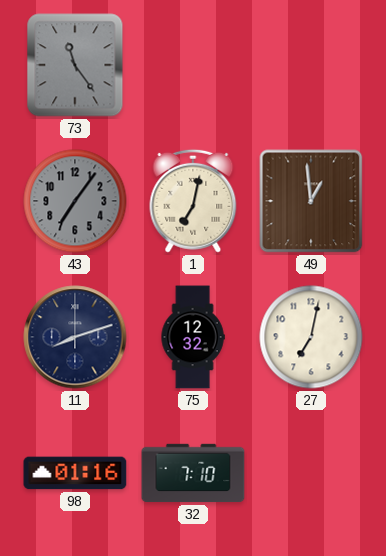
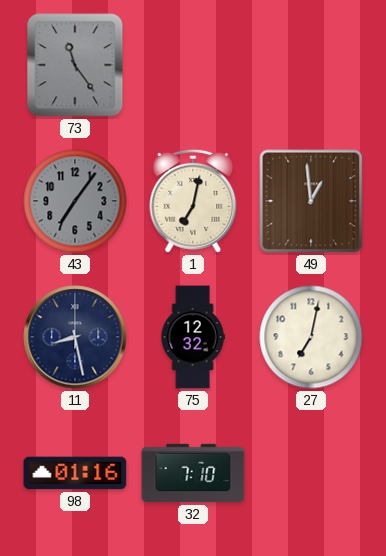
11: 8:12 -> 8:28 (75, 337)
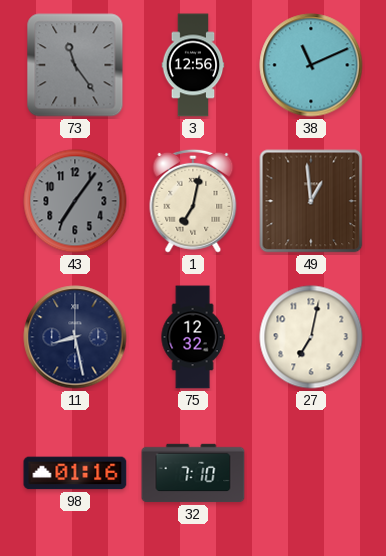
3: none -> 12:56 (193, 65)
38: none -> 11:11 (311, 65)
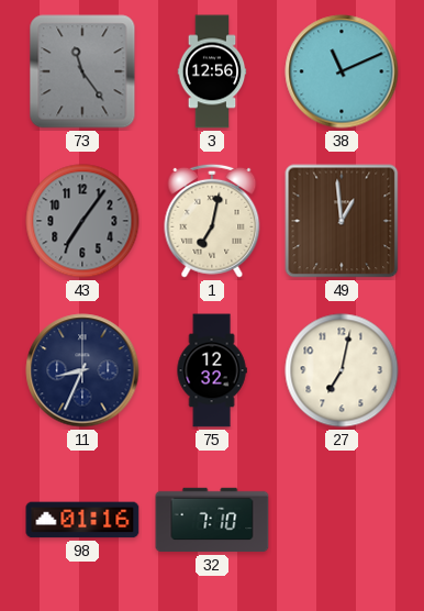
11: 8:28 -> 8:34 (82, 370)
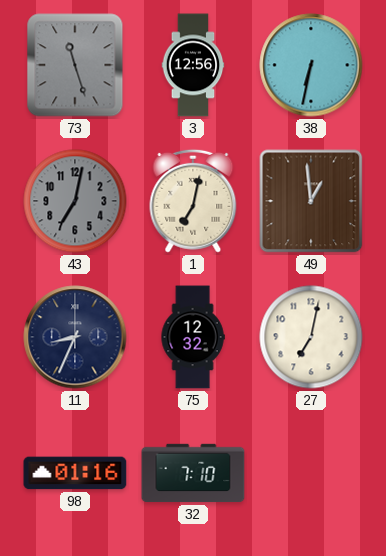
73: 11:24 -> 11:27 (75, 65)
38: 11:11 -> 6:32 (311, 65)
43: 7:06 -> 7:02 (75, 201)
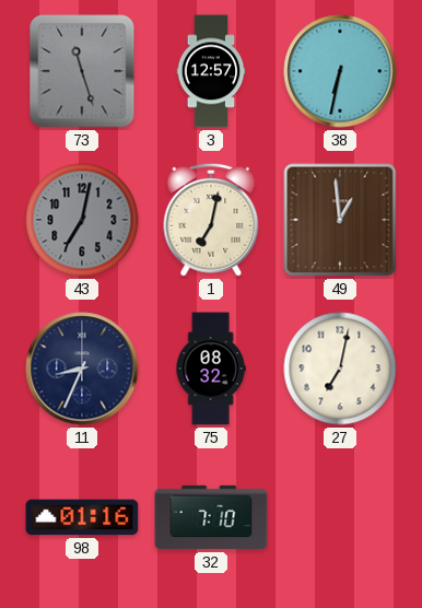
3: 12:56 -> 12:57 (211, 71)
75: 12:32 -> 08:32 (211, 369)
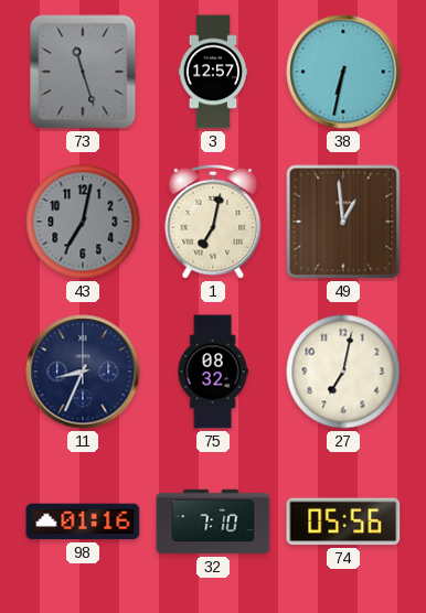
74: none -> 05:56 (343, 521)
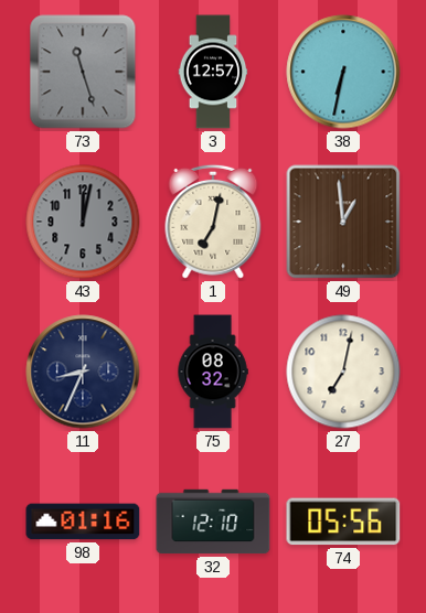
43: 7:02 -> 12:02 (83, 222)
32: 7:10 -> 12:10 (213, 521)
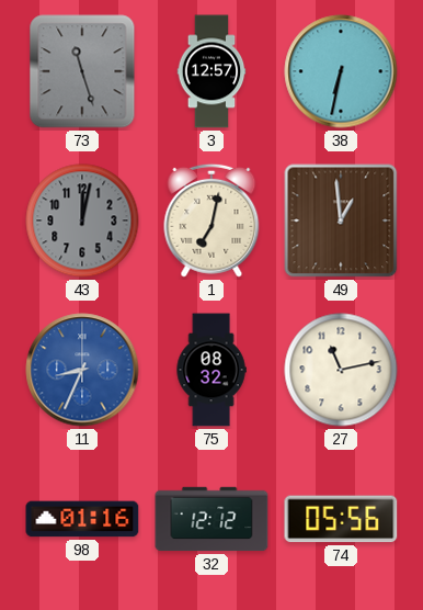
11 dial: navy -> blue (82, 370)
27: 7:02 -> 11:13 (341, 370)
32: 12:10 -> 12:12 (211, 519)
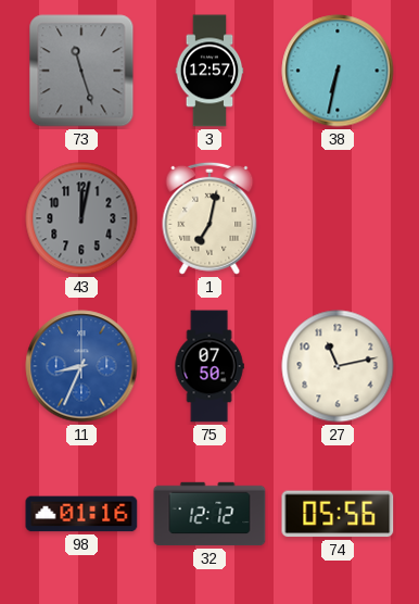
49: 12:59 -> none (341, 221)
75: 08:32 -> 07:50 (210, 366)
